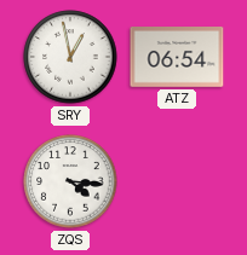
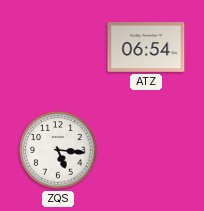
SRY: 12:58 -> none (70, 57)
ZQS: 4:16 -> 5:16 (58, 150)
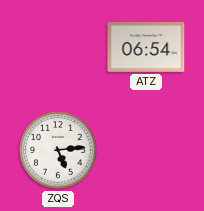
ZQS: 5:16 -> 5:14 (58, 150)
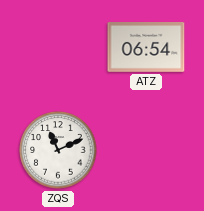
ZQS: 5:14 -> 11:11 (58, 150)
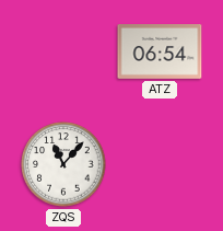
ZQS: 11:11 -> 11:07 (63, 164)
